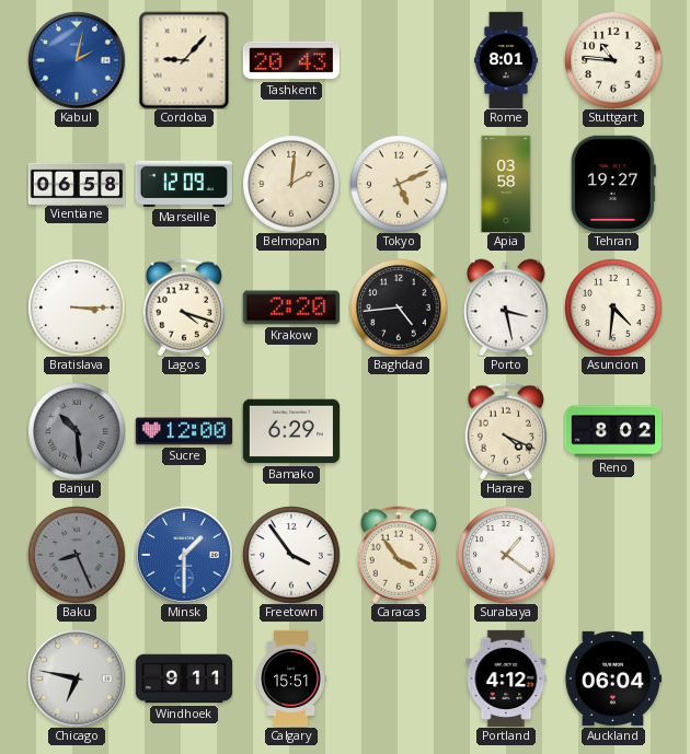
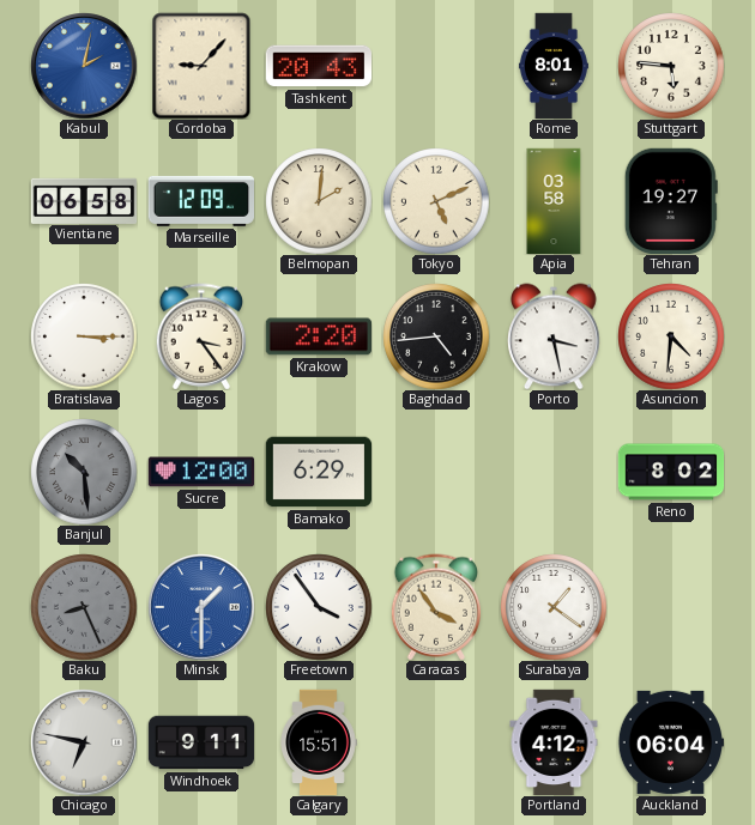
Stuttgart: 10:46 -> 5:46 (671, 66)
Lagos: 4:18 -> 3:24 (201, 336)
Harare: 4:19 -> none (506, 431)
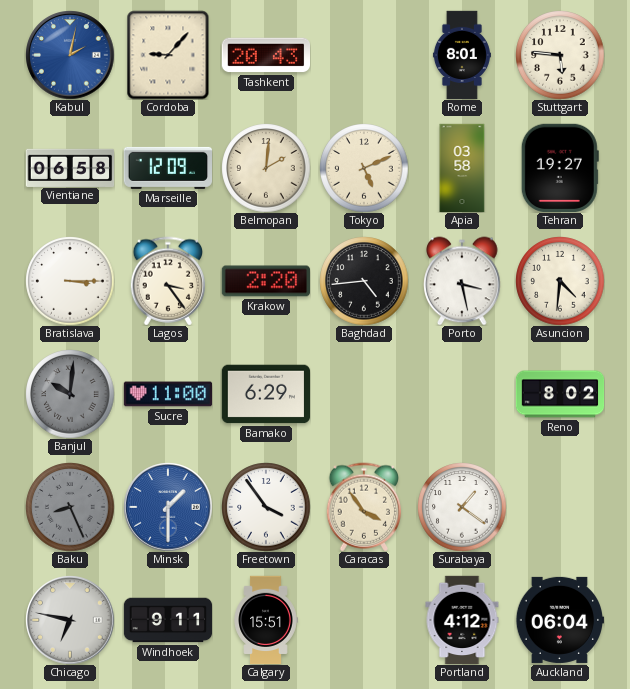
Banjul: 10:29 -> 10:01 (70, 394)
Sucre: 12:00 -> 11:00 (168, 394)
